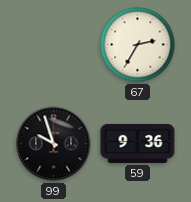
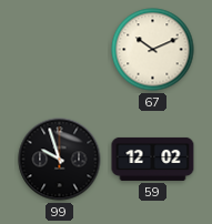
67: 2:35 -> 10:11 (153, 50)
59: 9:36 -> 12:02 (153, 159)
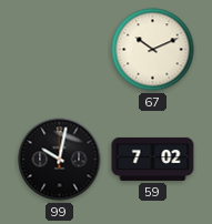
99: 9:57 -> 10:02 (60, 160)
59: 12:02 -> 7:02 (153, 159)
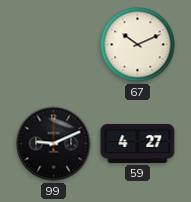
99: 10:02 -> 9:11 (54, 144)
59: 7:02 -> 4:27 (138, 143)
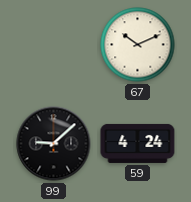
99: 9:11 -> 9:08 (54, 144)
59: 4:27 -> 4:24 (138, 143)
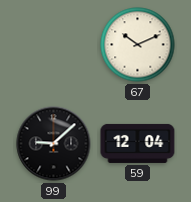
59: 4:24 -> 12:04 (138, 143)
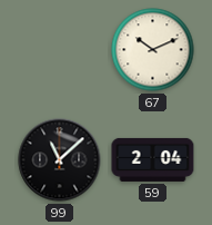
99: 9:08 -> 11:08 (60, 160)
59: 12:04 -> 2:04 (153, 159)
